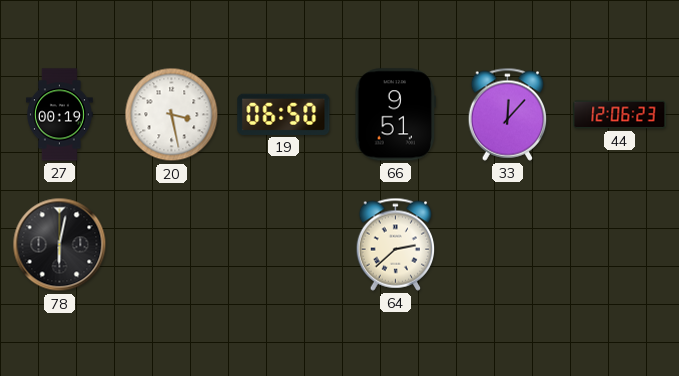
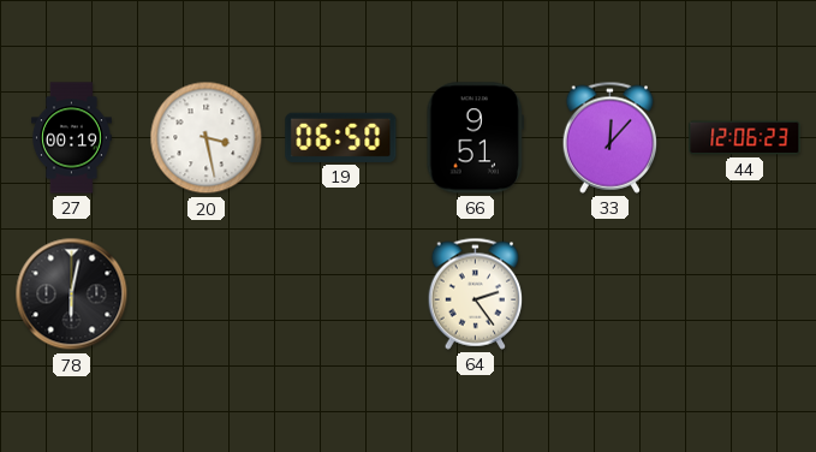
64: 2:38 -> 2:24 (476, 293)
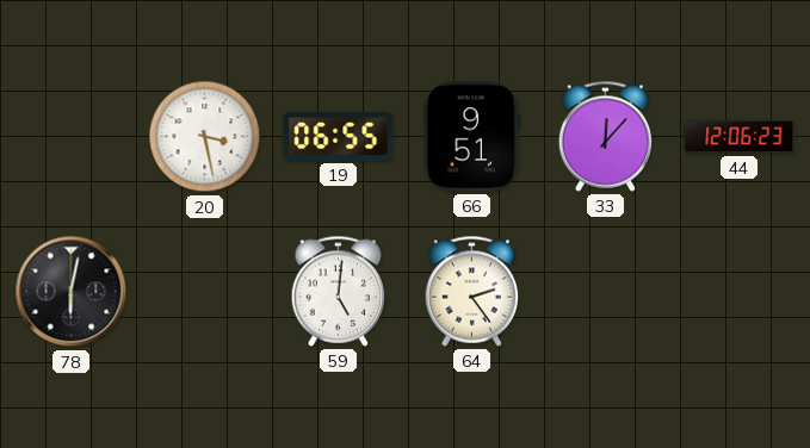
27: 00:19 -> none (71, 138)
19: 06:50 -> 06:55 (339, 136)
59: none -> 5:01 (339, 291)
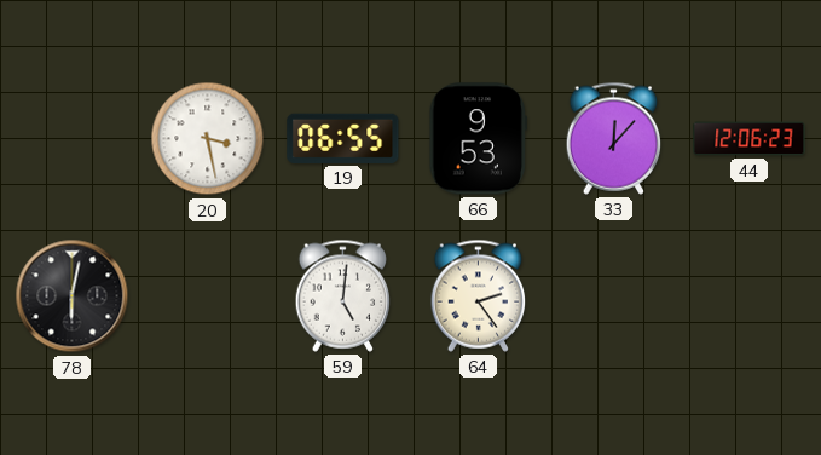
66: 9:51 -> 9:53 (479, 139)
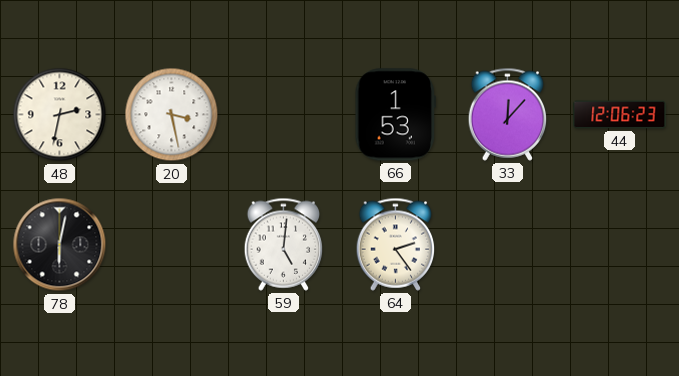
48: none -> 2:32 (60, 115)
19: 06:55 -> none (343, 138)
66: 9:53 -> 1:53 (396, 115)
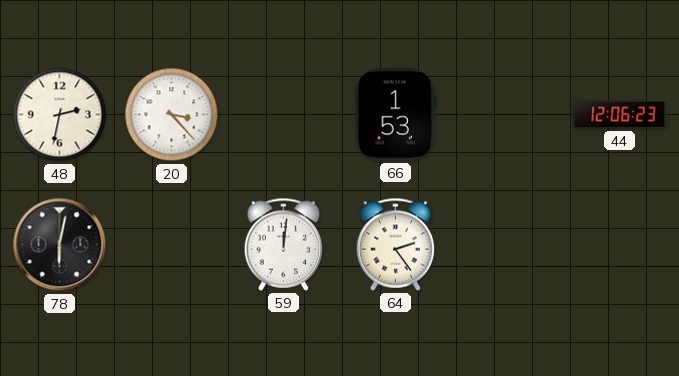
20: 3:28 -> 3:23 (172, 115)
33: 12:07 -> none (508, 114)
59: 5:01 -> 12:01 (284, 244)
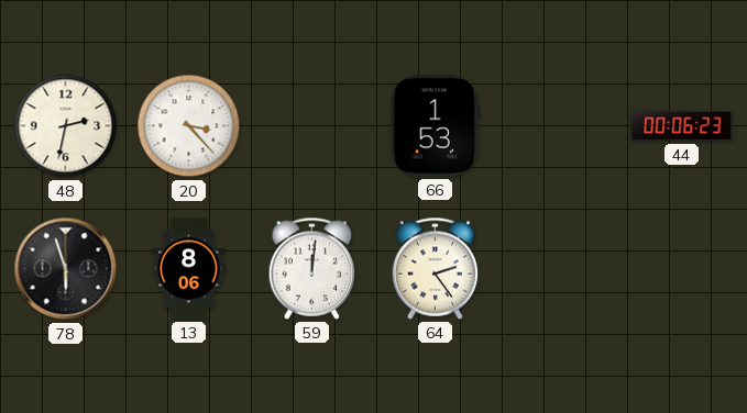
44: 12:06 -> 00:06 (682, 126)
78: 6:02 -> 5:57 (66, 269)
13: none -> 8:06 (189, 269)
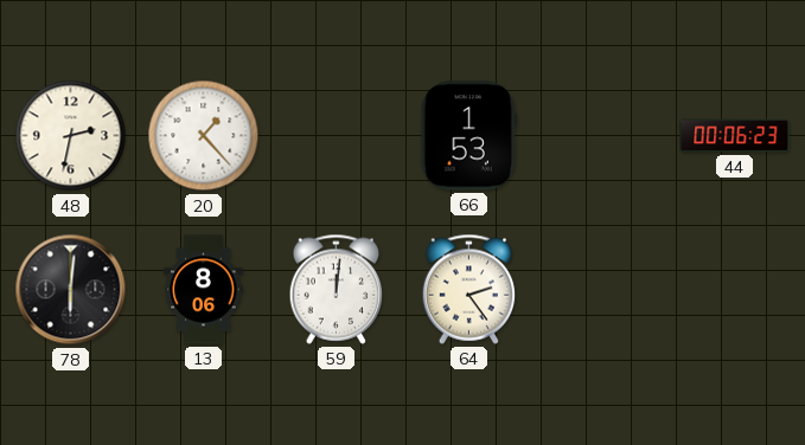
20: 3:23 -> 1:23 (204, 136)
78: 5:57 -> 6:01 (71, 290)
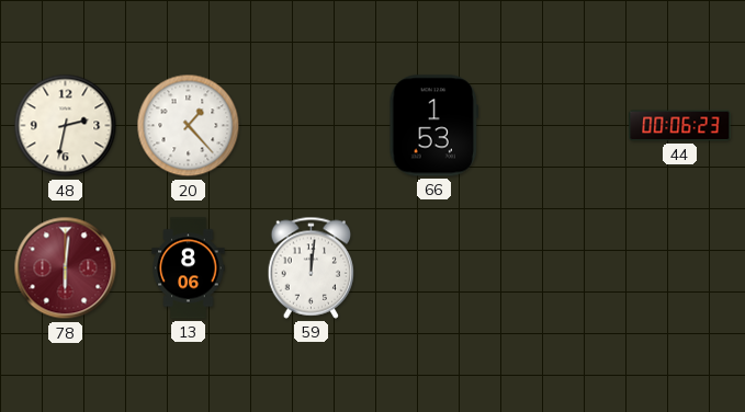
78 dial: black -> burgundy (66, 268)
64: 2:24 -> none (469, 289)
